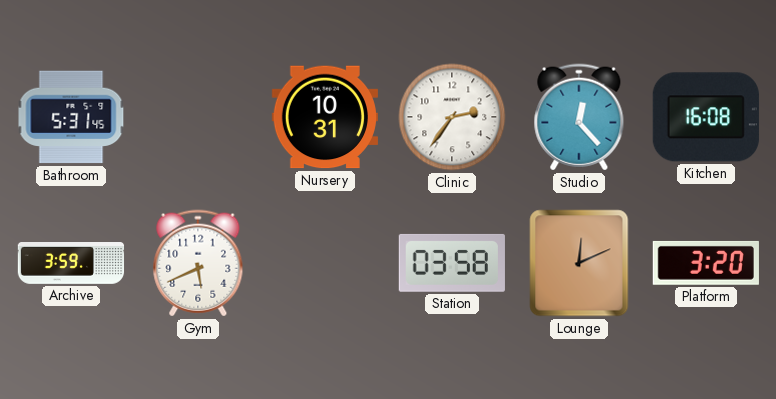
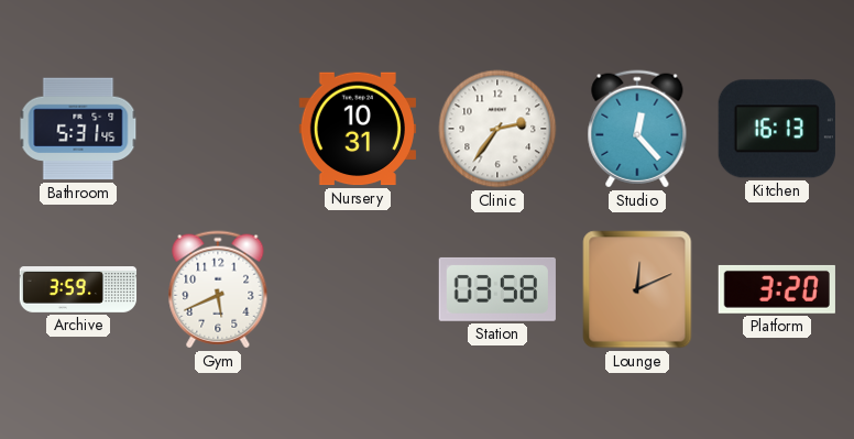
Kitchen: 16:08 -> 16:13 (777, 129)
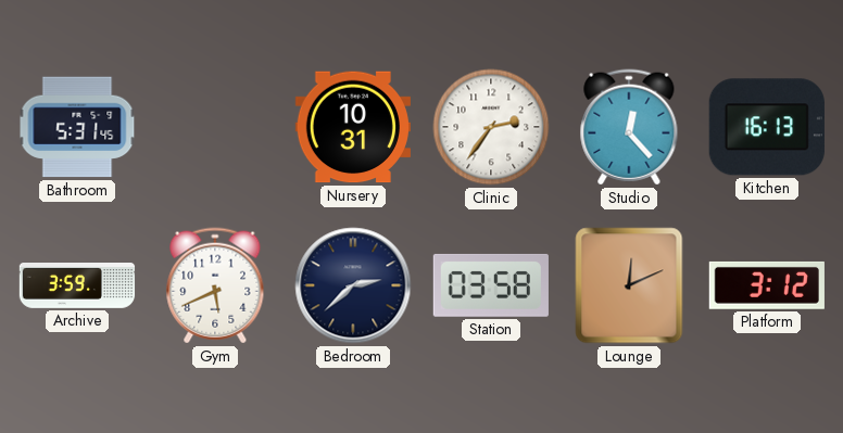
Bedroom: none -> 2:38 (353, 285)
Platform: 3:20 -> 3:12 (767, 285)
